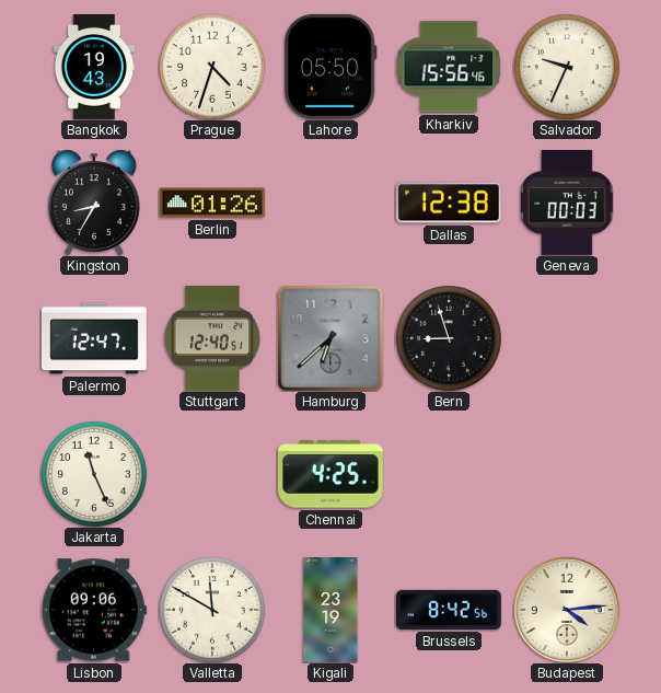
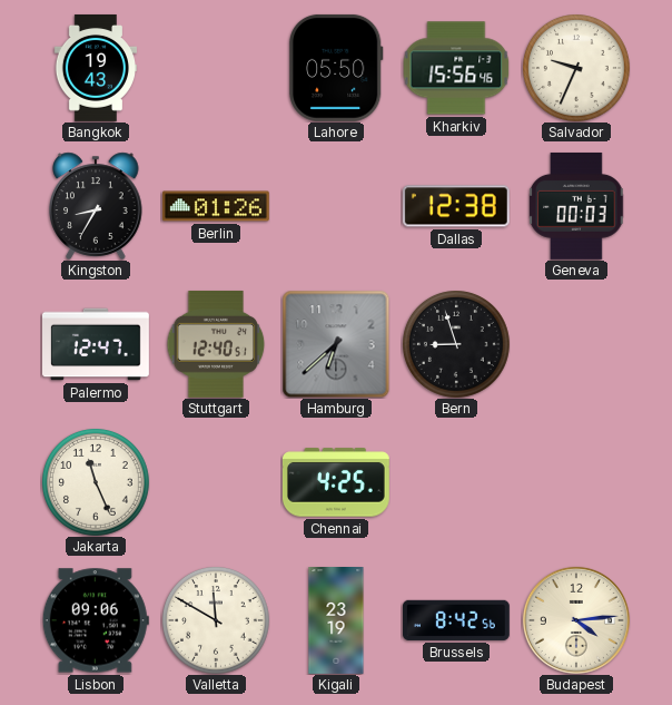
Prague: 4:33 -> none (212, 67)
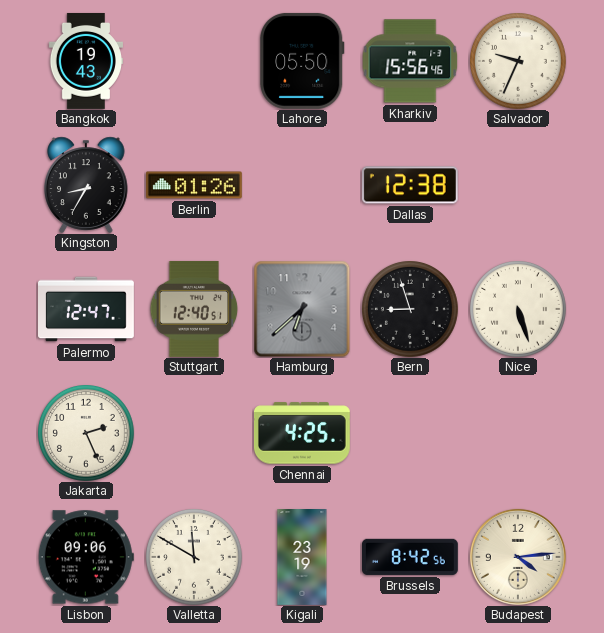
Geneva: 00:03 -> none (576, 206)
Nice: none -> 5:27 (518, 309)
Jakarta: 11:26 -> 2:26 (86, 433)
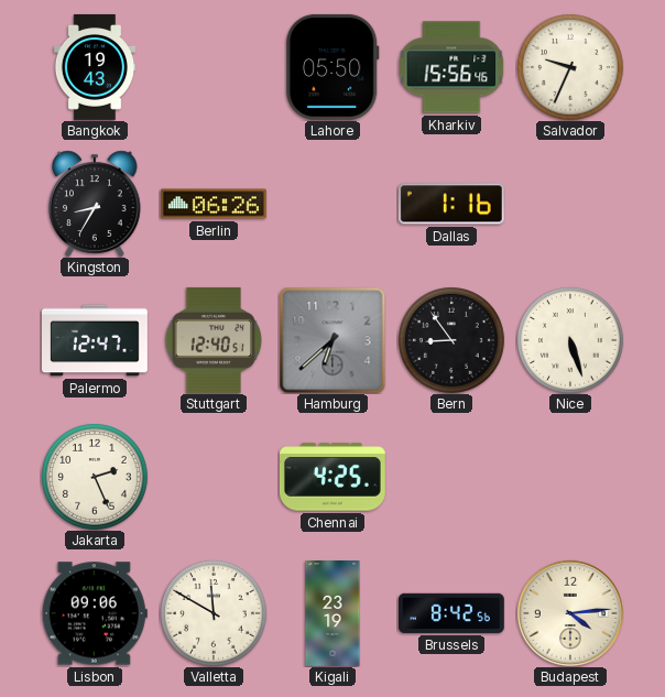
Berlin: 01:26 -> 06:26 (214, 204)
Dallas: 12:38 -> 1:16 (451, 204)
Bern: 8:57 -> 8:54 (451, 340)
